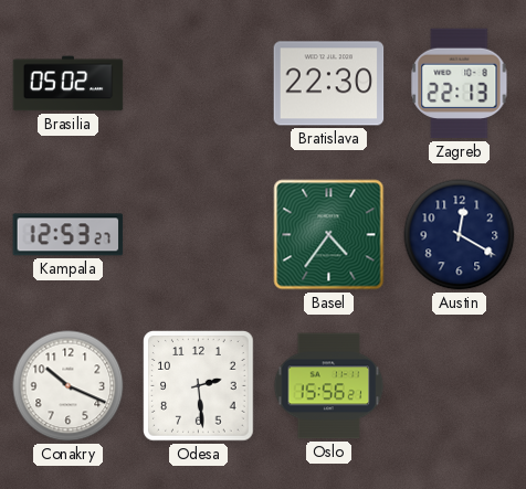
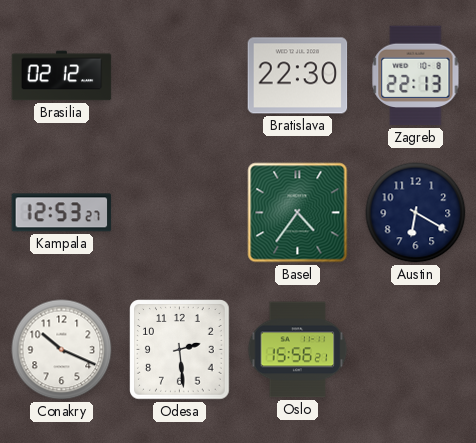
Brasilia: 05:02 -> 02:12 (62, 76)
Austin: 12:20 -> 6:20 (416, 213)
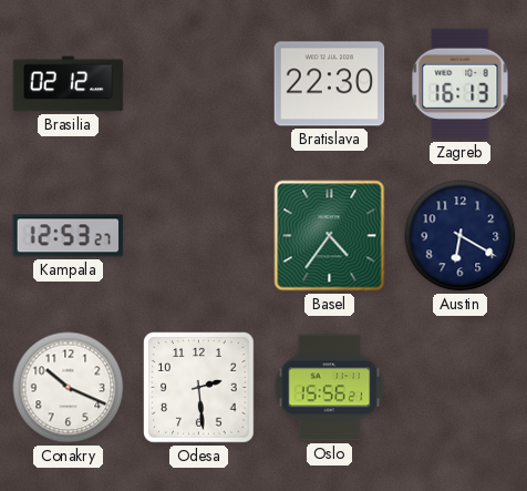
Zagreb: 22:13 -> 16:13 (461, 84)
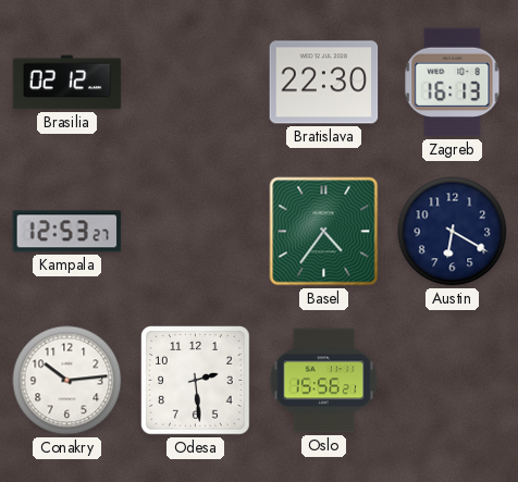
Conakry: 10:19 -> 10:14 (67, 381)
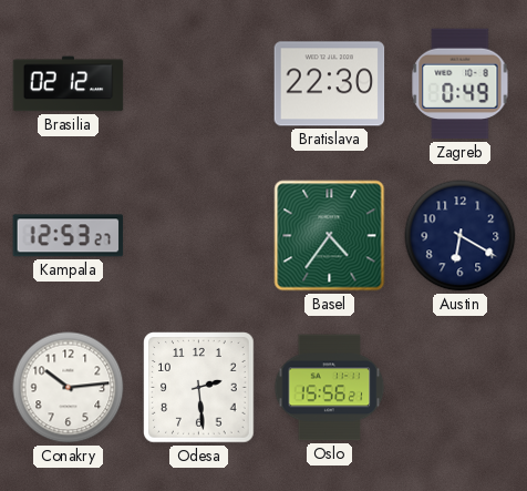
Zagreb: 16:13 -> 0:49 (461, 84)
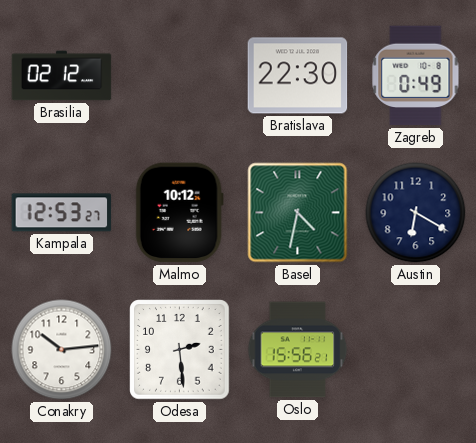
Malmo: none -> 10:12 (179, 213)
Basel: 4:36 -> 4:32 (298, 213)
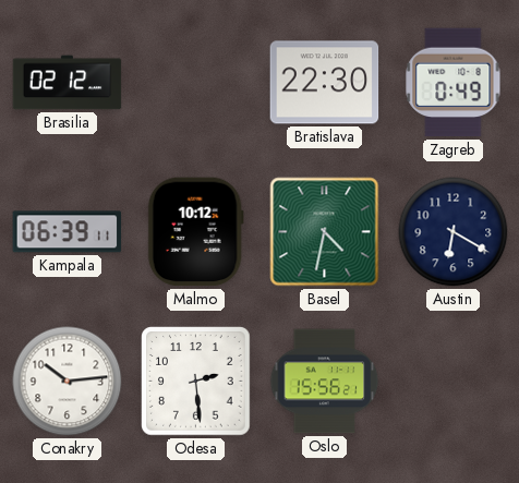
Kampala: 12:53 -> 06:39 (68, 232)
